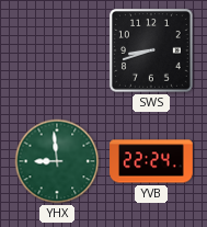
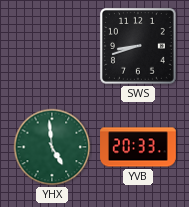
YHX: 8:59 -> 4:59 (52, 147)
YVB: 22:24 -> 20:33 (138, 147)
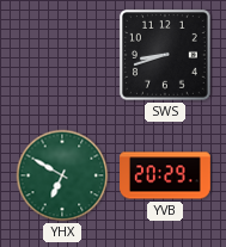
YHX: 4:59 -> 6:50 (62, 175)
YVB: 20:33 -> 20:29 (165, 175)
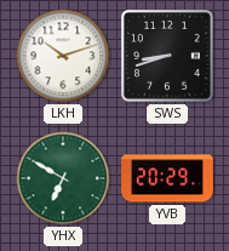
LKH: none -> 10:12 (63, 56)
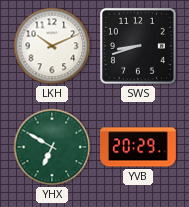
LKH: 10:12 -> 10:11 (52, 46)
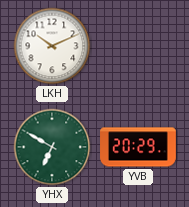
SWS: 8:42 -> none (138, 46)
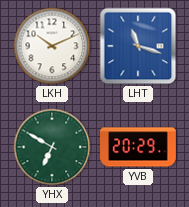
LHT: none -> 11:18 (138, 46)
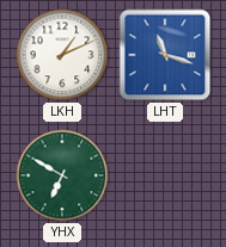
LKH: 10:11 -> 1:11 (62, 55)
YVB: 20:29 -> none (138, 147)
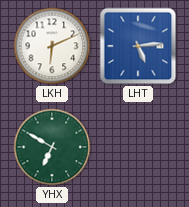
LKH: 1:11 -> 6:11 (52, 46)
LHT: 11:18 -> 5:14 (138, 46)
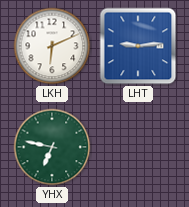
LHT: 5:14 -> 9:14 (138, 46)
YHX: 6:50 -> 6:47 (52, 147)
